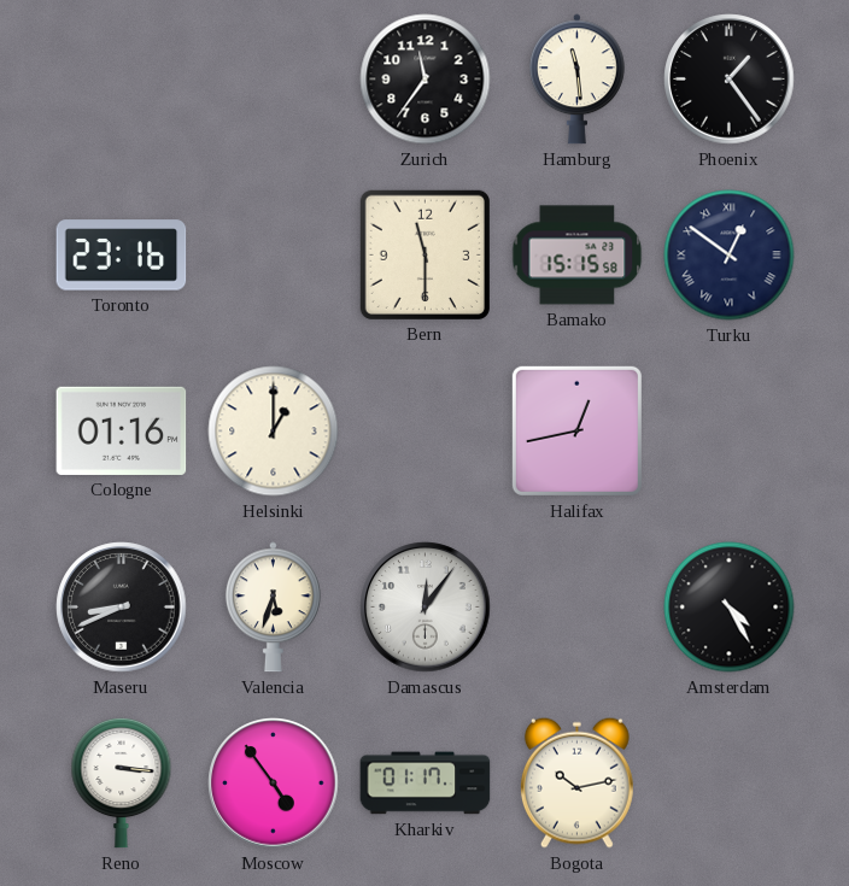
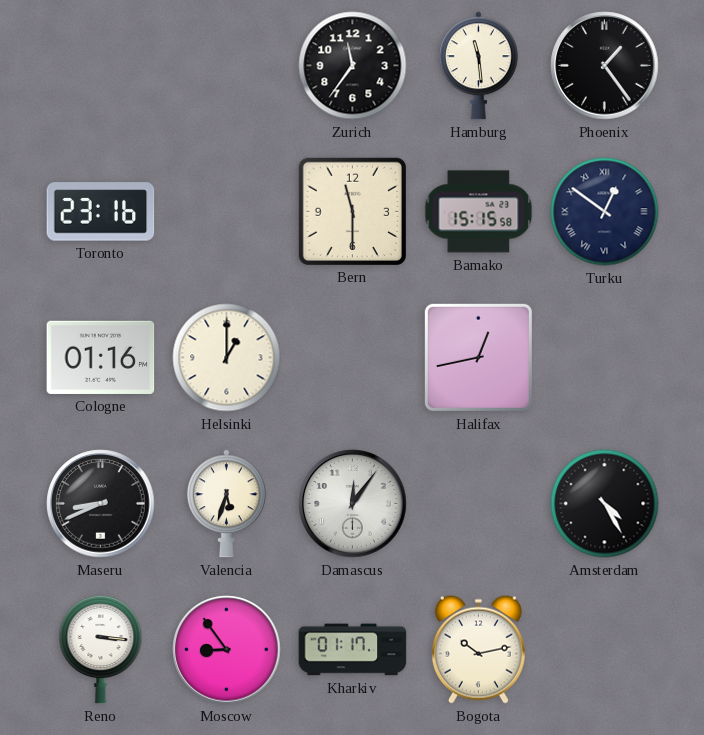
Moscow: 4:54 -> 8:54 (227, 650)
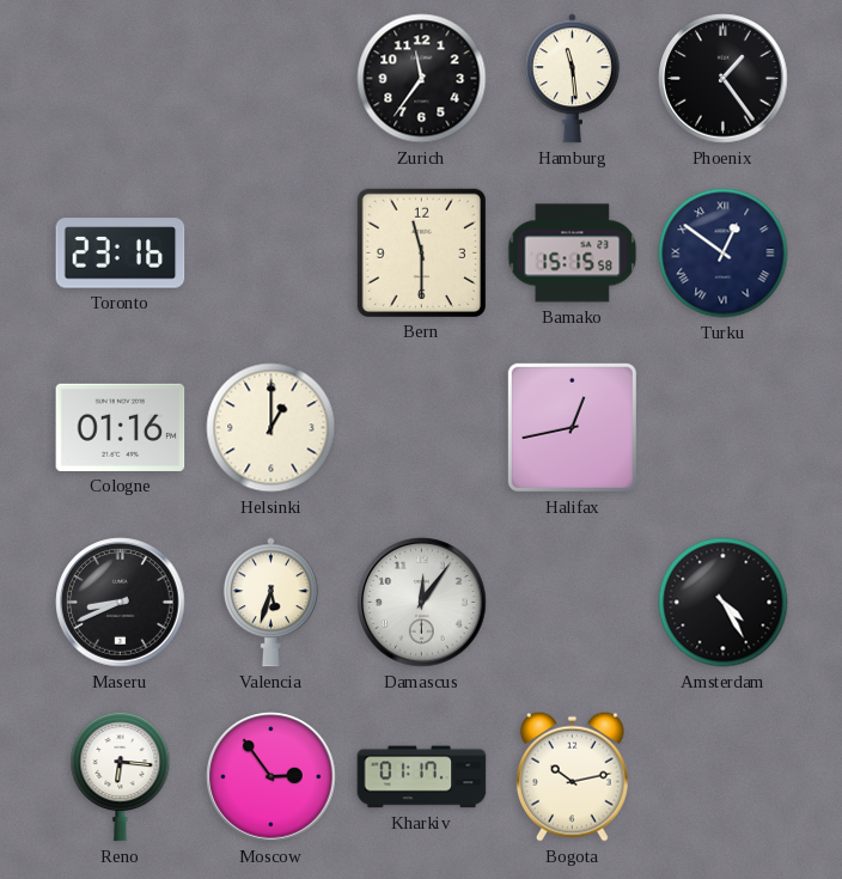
Reno: 3:16 -> 6:16 (121, 776)
Moscow: 8:54 -> 2:54 (271, 777)
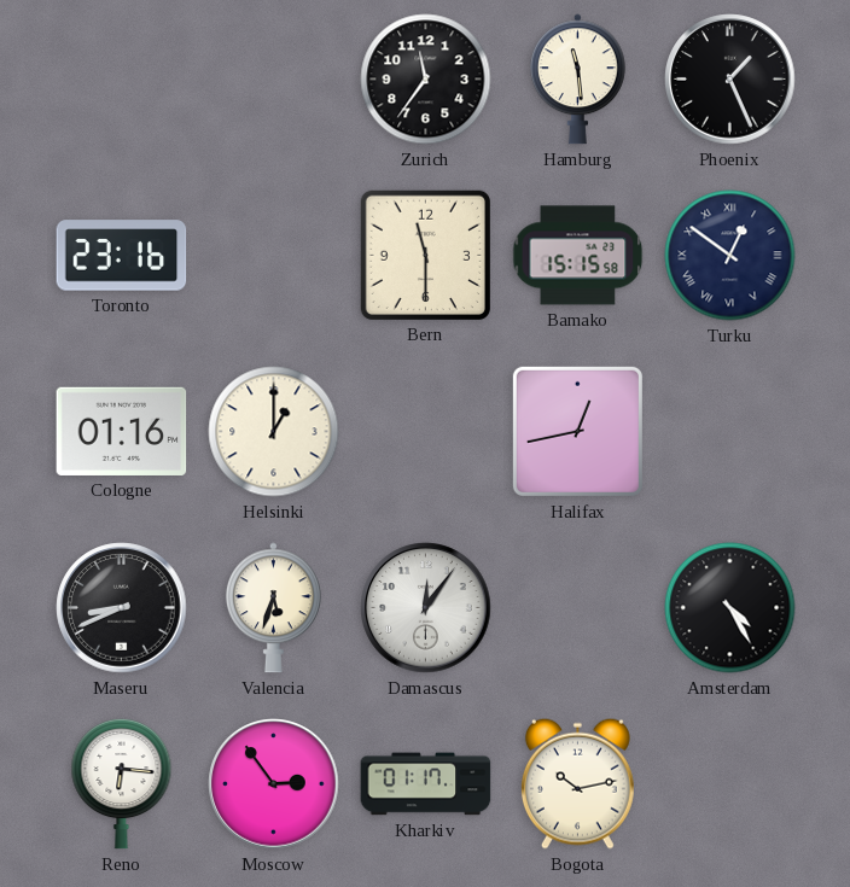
Phoenix: 1:24 -> 1:26 (730, 80)
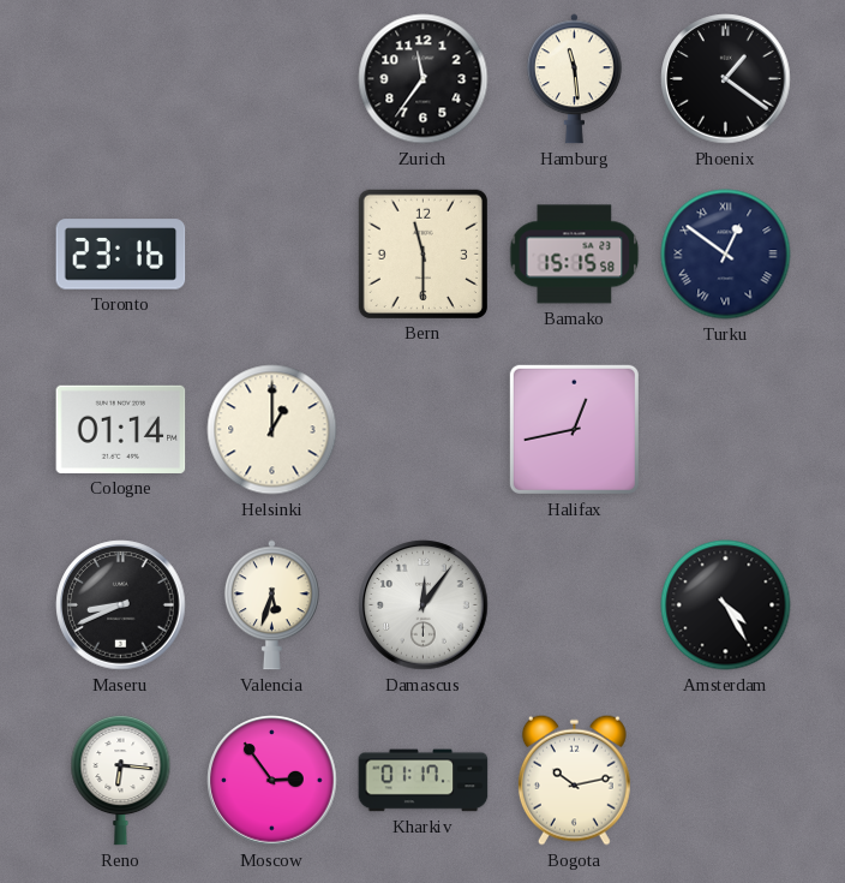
Phoenix: 1:26 -> 1:21 (726, 79)
Cologne: 01:16 -> 01:14 (121, 429)
